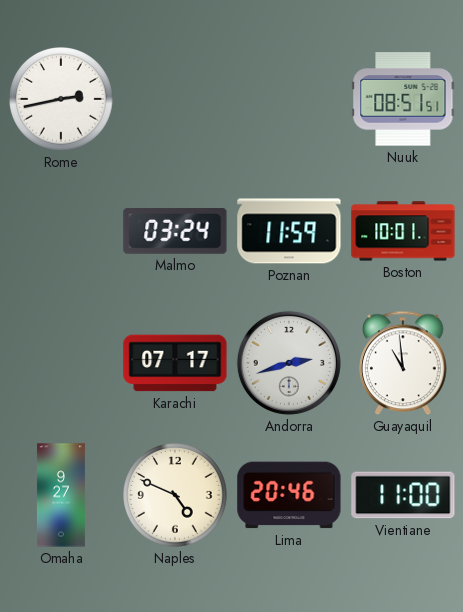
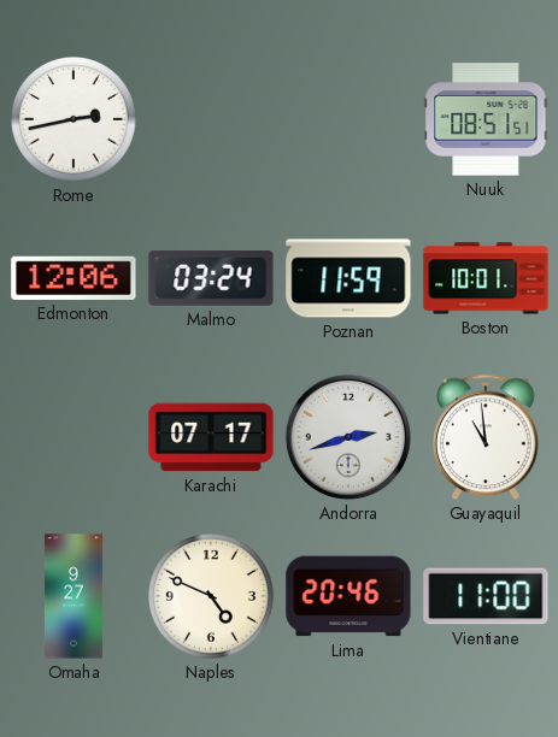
Edmonton: none -> 12:06 (74, 278)
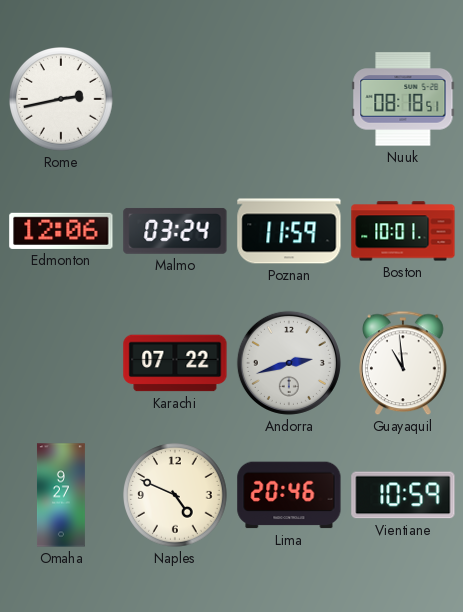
Nuuk: 08:51 -> 08:18 (403, 99)
Karachi: 07:17 -> 07:22 (175, 363)
Vientiane: 11:00 -> 10:59 (403, 495)
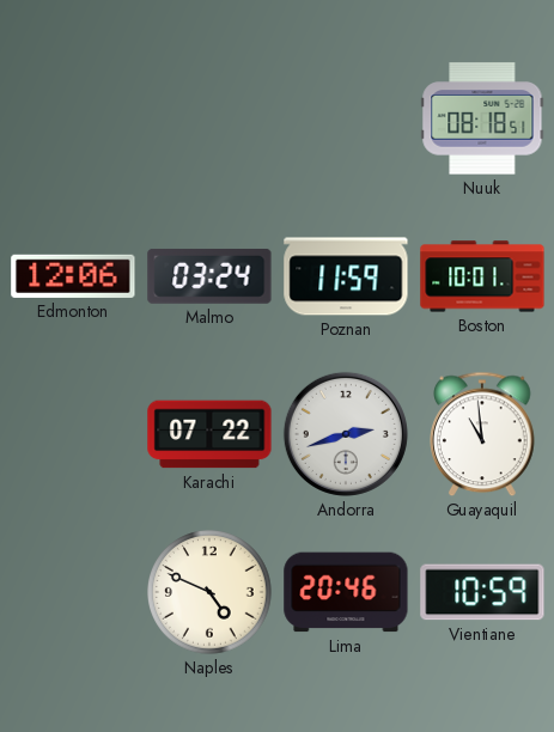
Rome: 2:43 -> none (62, 100)
Omaha: 9:27 -> none (61, 495)
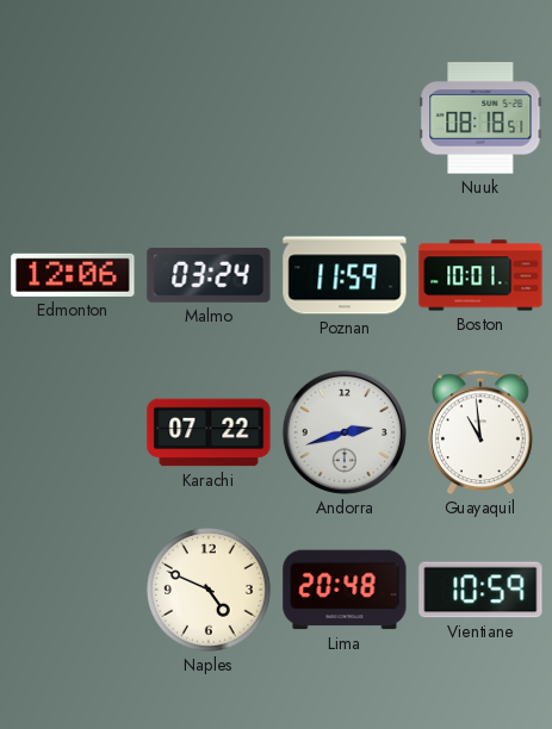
Lima: 20:46 -> 20:48 (345, 590)
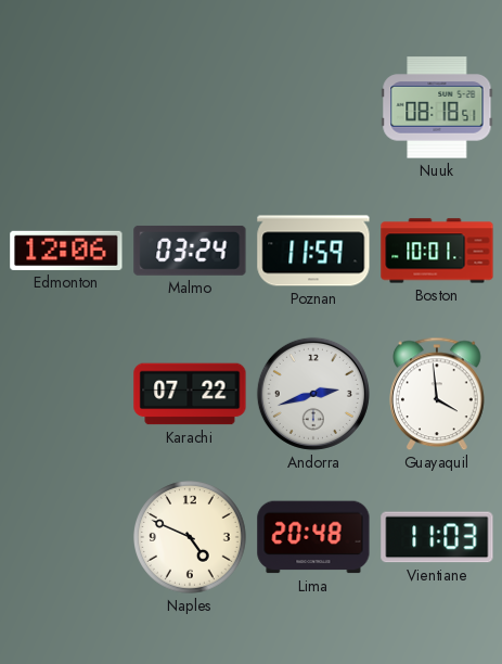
Guayaquil: 10:59 -> 3:59 (438, 394)
Vientiane: 10:59 -> 11:03 (437, 537)
